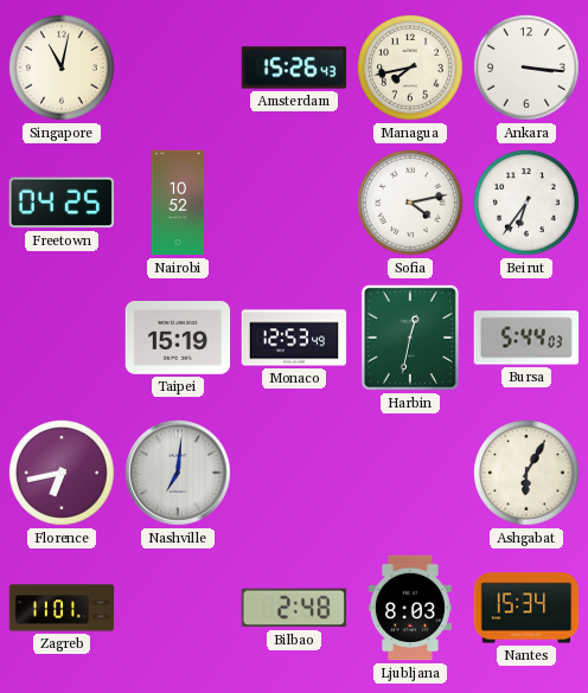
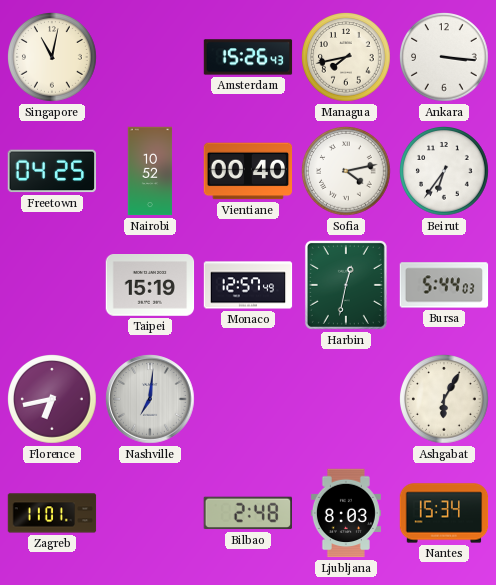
Vientiane: none -> 00:40 (248, 171)
Monaco: 12:53 -> 12:57 (248, 285)
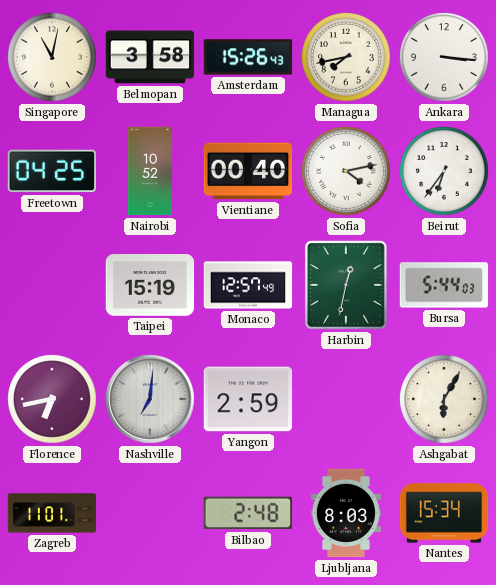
Belmopan: none -> 3:58 (150, 57)
Yangon: none -> 2:59 (248, 399)
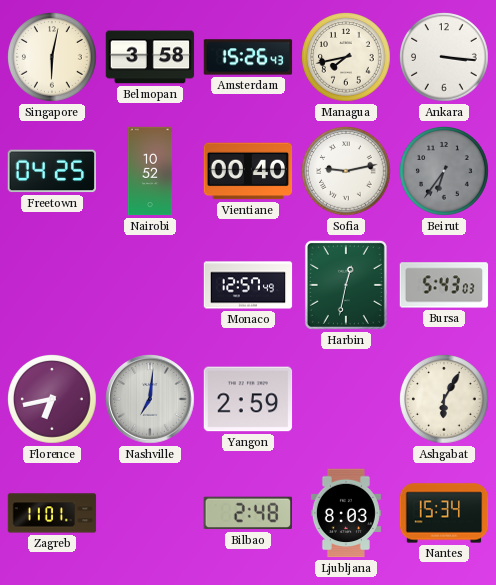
Singapore: 11:02 -> 6:02 (53, 58)
Sofia: 4:13 -> 9:13 (347, 172)
Beirut dial: white -> grey (445, 172)
Taipei: 15:19 -> none (150, 286)
Bursa: 5:44 -> 5:43 (444, 285)
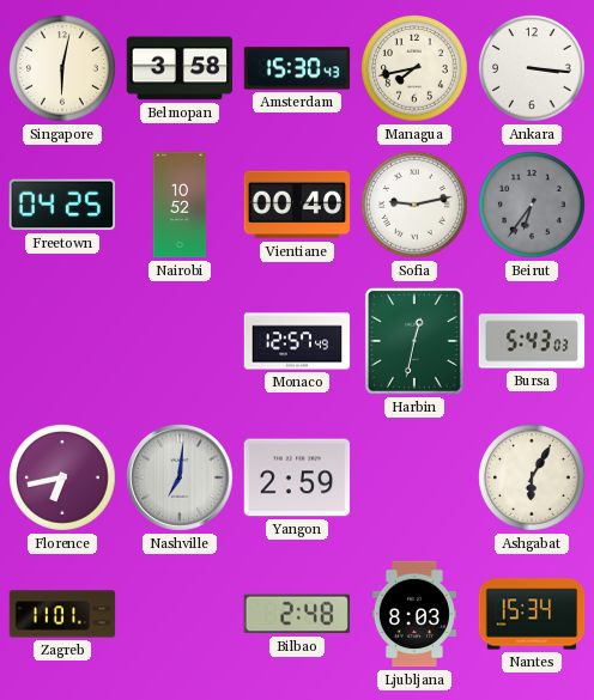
Amsterdam: 15:26 -> 15:30 (297, 68)
